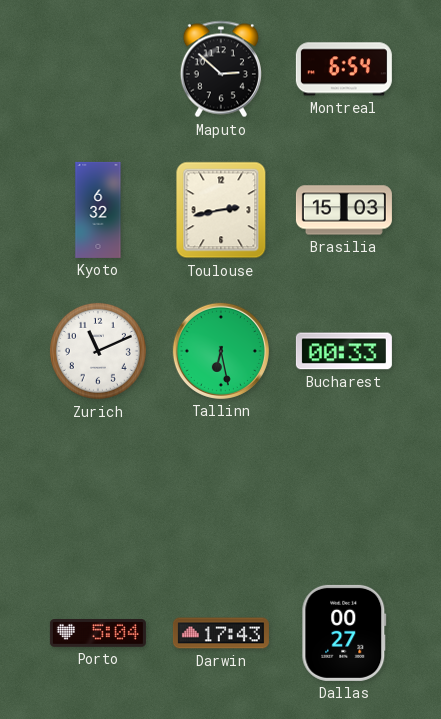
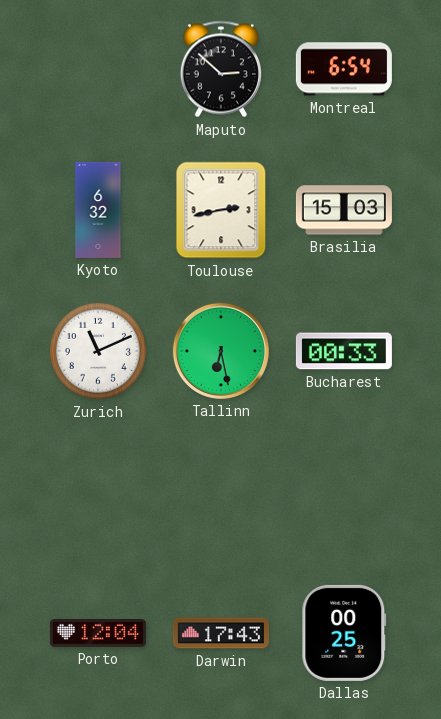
Porto: 5:04 -> 12:04 (98, 634)
Dallas: 00:27 -> 00:25 (344, 633)
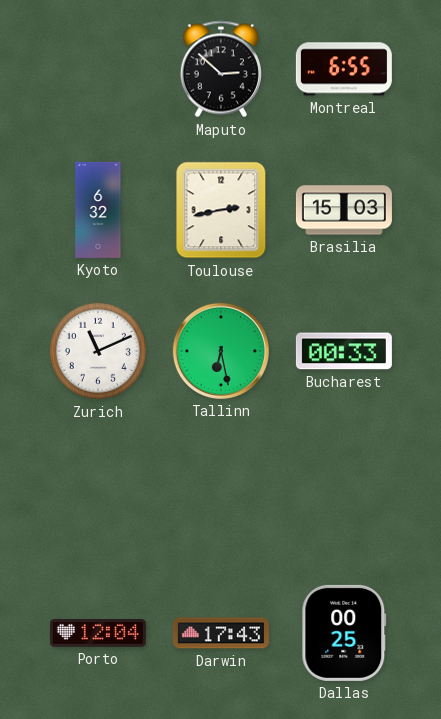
Montreal: 6:54 -> 6:55 (344, 69)
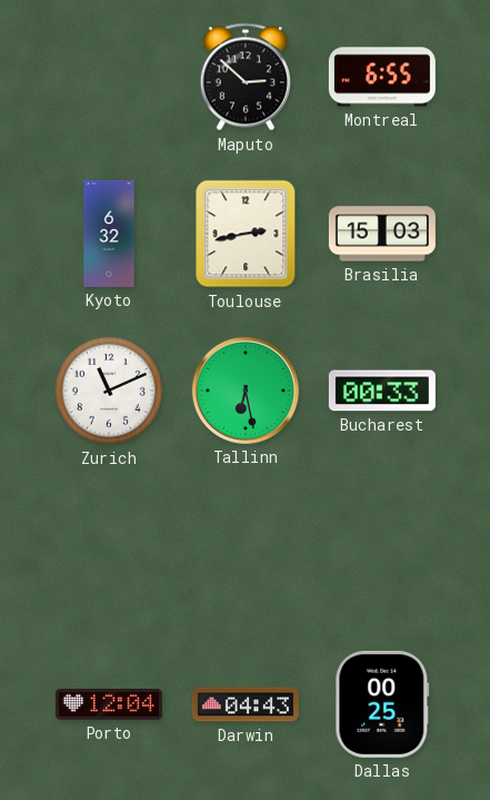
Darwin: 17:43 -> 04:43 (246, 704)
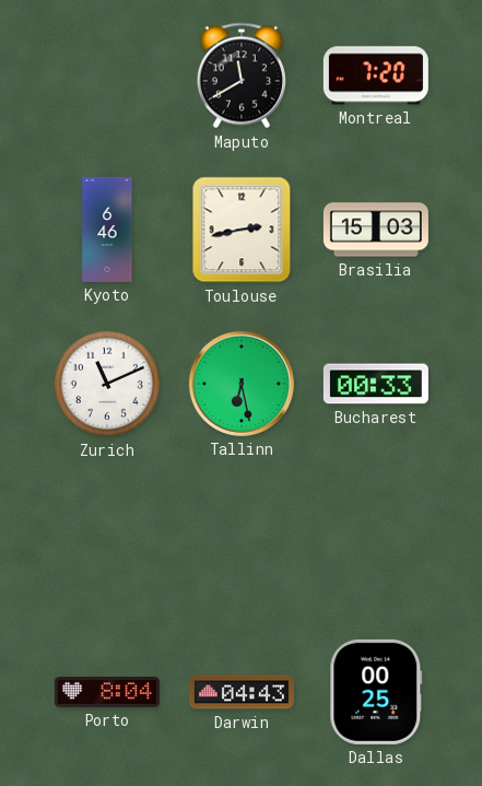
Maputo: 2:52 -> 11:40 (242, 75)
Montreal: 6:55 -> 7:20 (376, 75)
Kyoto: 6:32 -> 6:46 (107, 230)
Porto: 12:04 -> 8:04 (107, 693)
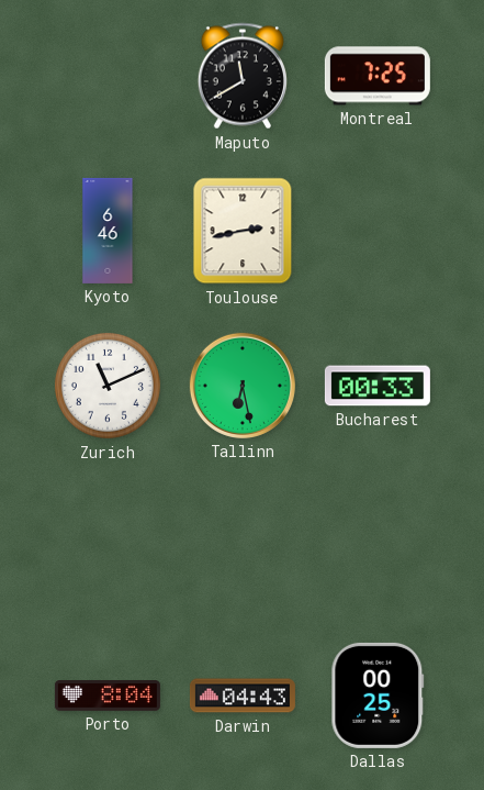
Montreal: 7:20 -> 7:25 (378, 76)
Brasilia: 15:03 -> none (376, 230)
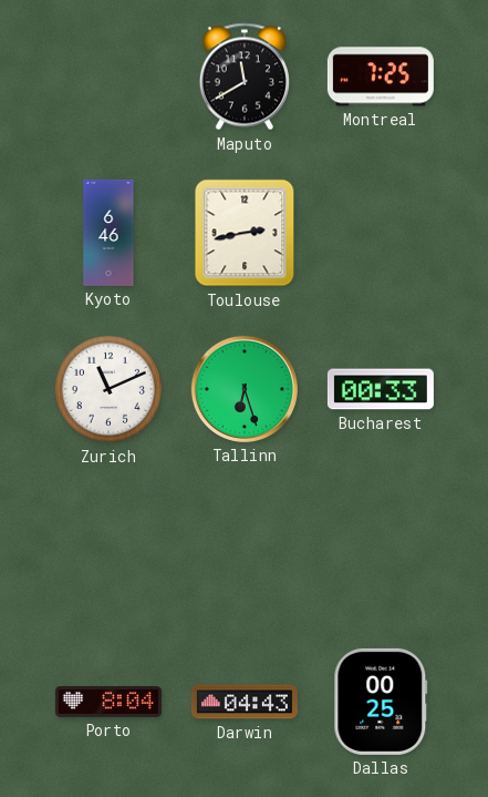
Tallinn: 6:28 -> 6:27 (245, 389)
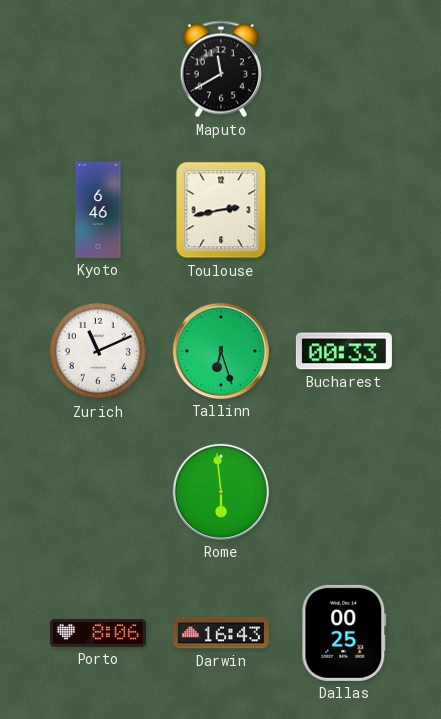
Montreal: 7:25 -> none (381, 76)
Rome: none -> 5:59 (221, 492)
Porto: 8:04 -> 8:06 (98, 634)
Darwin: 04:43 -> 16:43 (221, 633)
